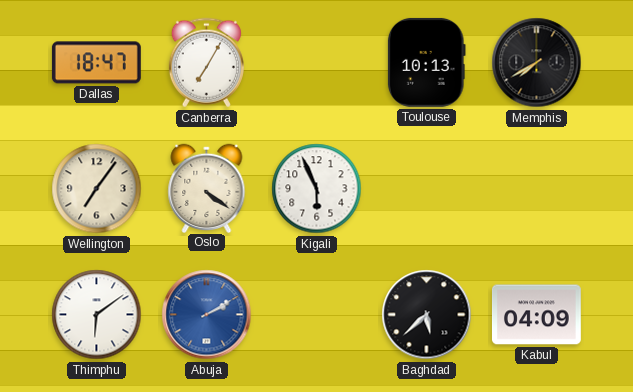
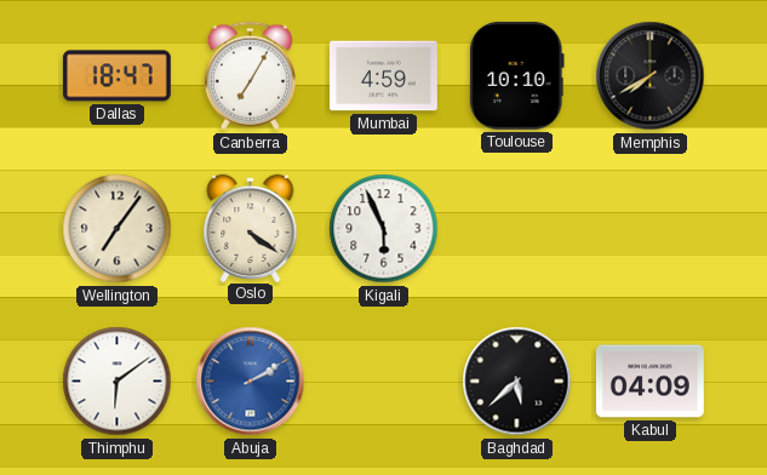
Mumbai: none -> 4:59 (383, 76)
Toulouse: 10:13 -> 10:10 (516, 75)
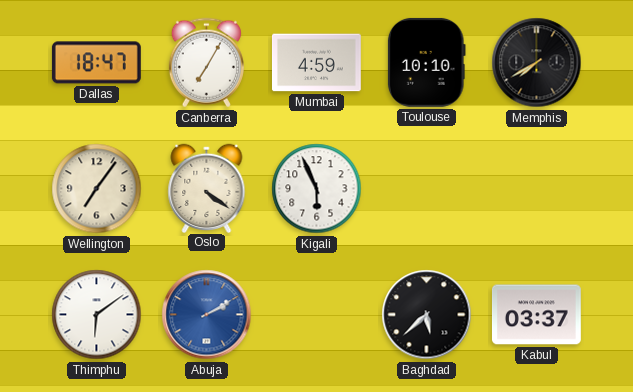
Kabul: 04:09 -> 03:37 (536, 315)
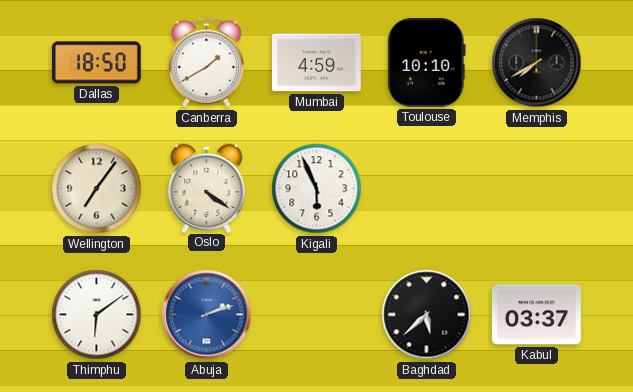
Dallas: 18:47 -> 18:50 (96, 63)
Canberra: 7:05 -> 1:40 (206, 63)
Abuja: 2:10 -> 2:12 (207, 315)
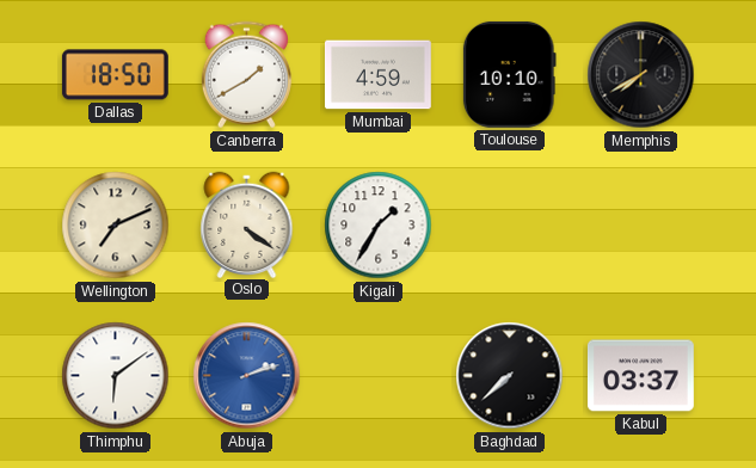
Wellington: 7:06 -> 7:11 (116, 226)
Kigali: 5:56 -> 1:35 (379, 226)
Baghdad: 5:38 -> 7:38 (510, 376)
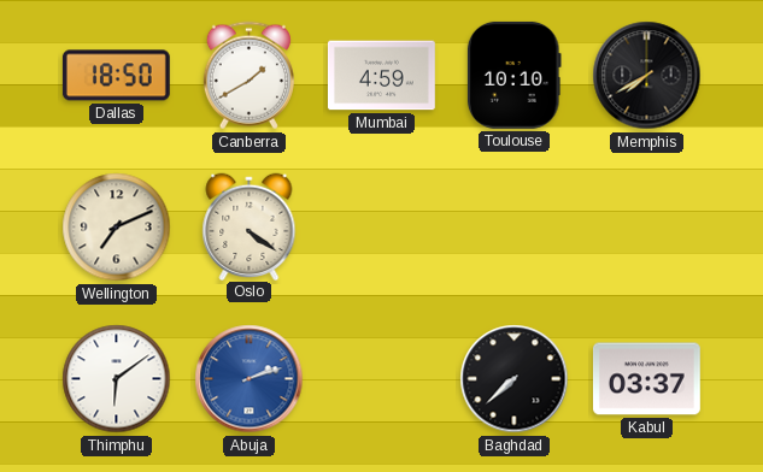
Kigali: 1:35 -> none (379, 226)
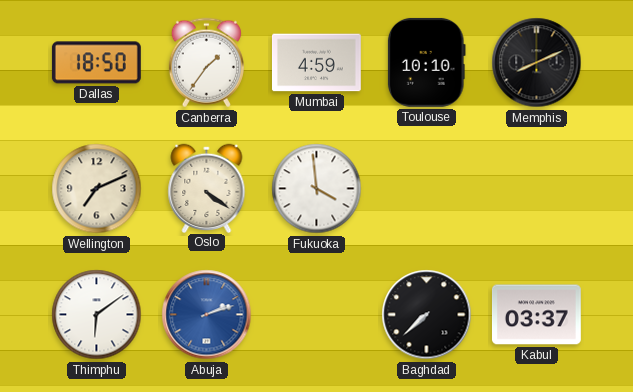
Canberra: 1:40 -> 1:36 (206, 63)
Memphis: 7:40 -> 8:11 (537, 63)
Fukuoka: none -> 3:59 (317, 189)
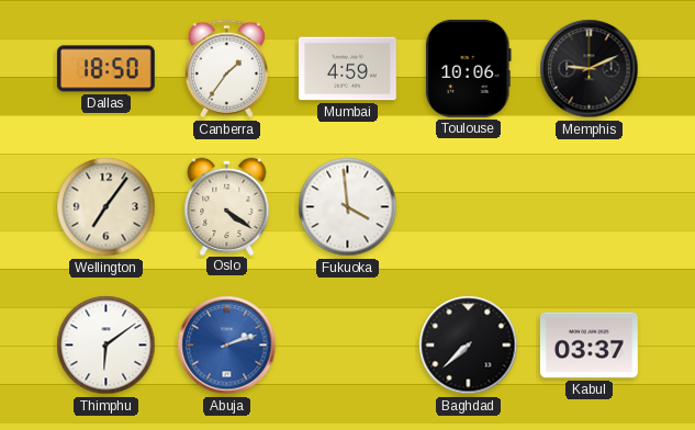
Toulouse: 10:10 -> 10:06 (468, 68)
Memphis: 8:11 -> 9:11 (590, 69)
Wellington: 7:11 -> 7:06 (107, 207)
